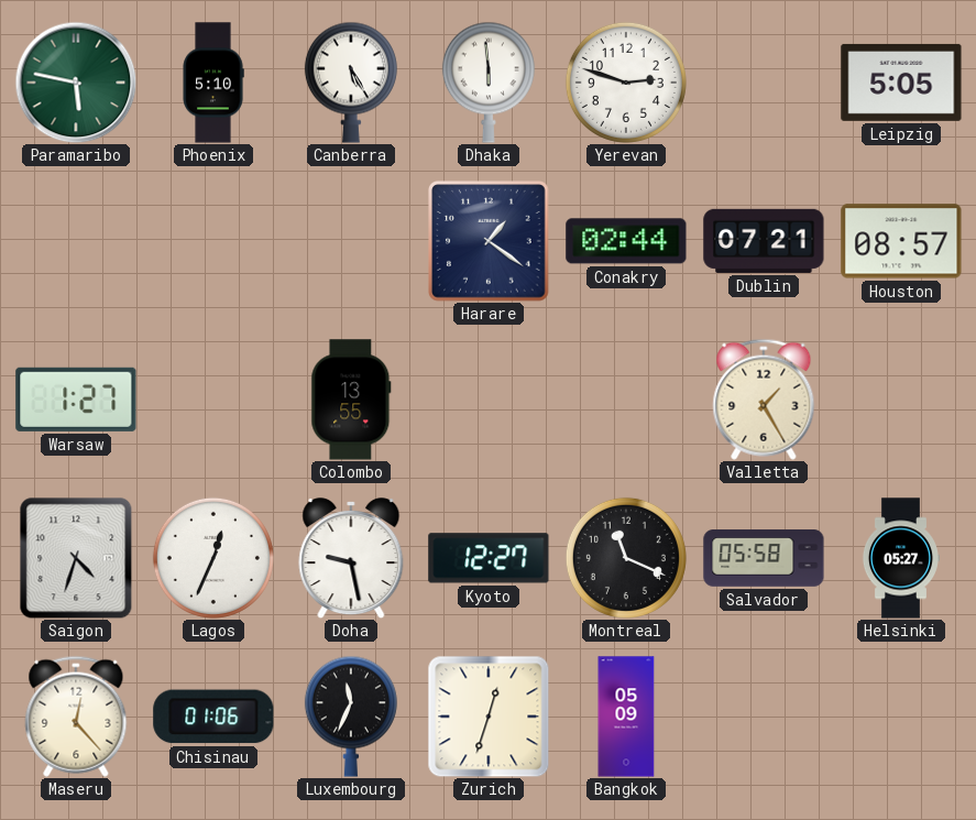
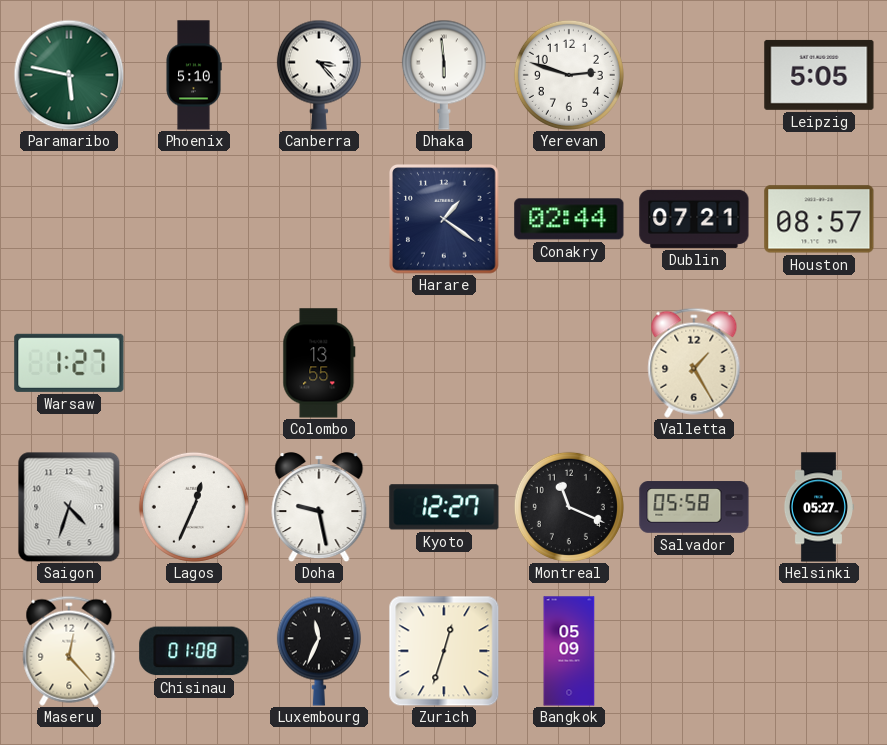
Canberra: 5:25 -> 3:23 (319, 75)
Chisinau: 01:06 -> 01:08 (194, 651)
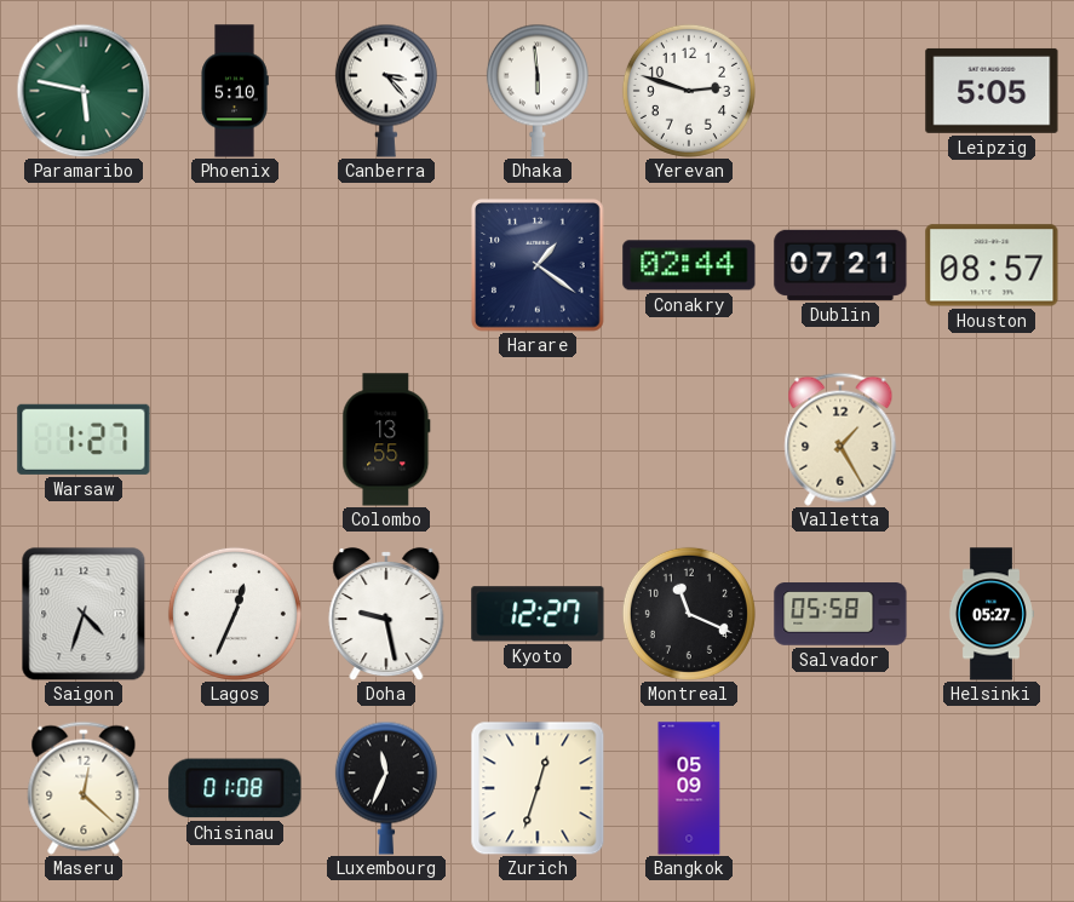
Maseru: 12:23 -> 12:22 (84, 788)
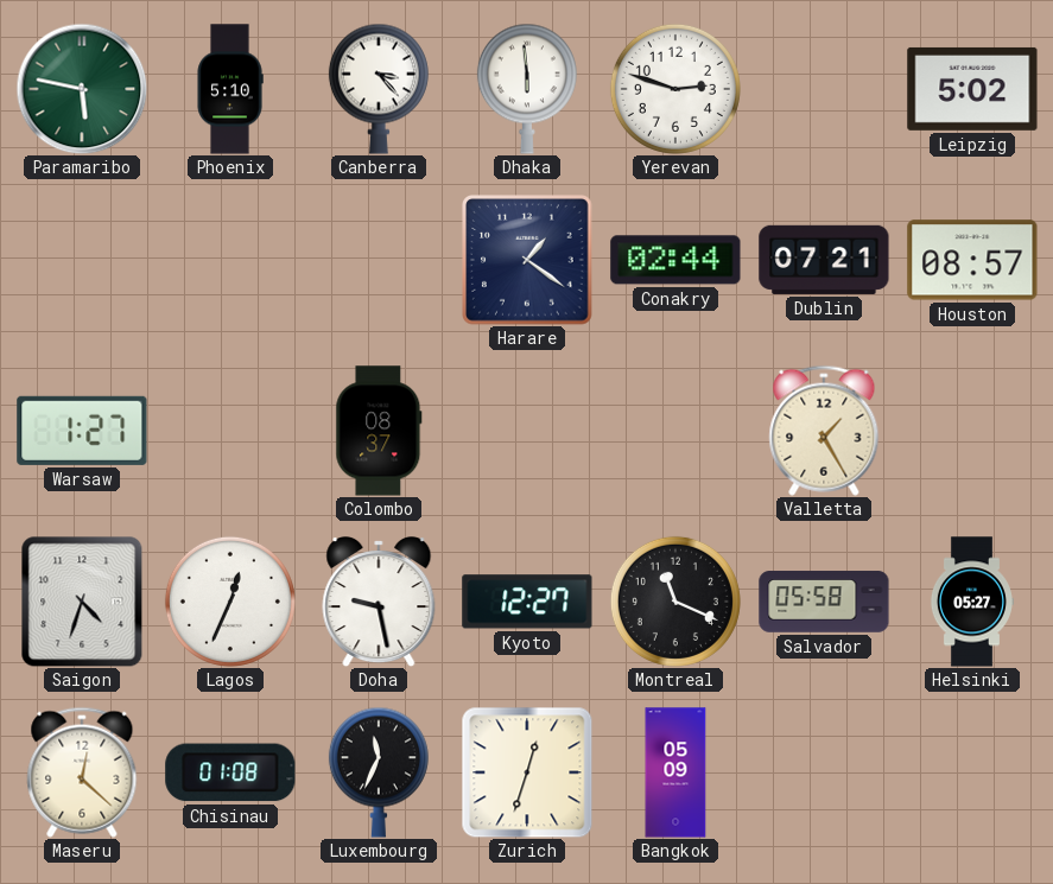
Leipzig: 5:05 -> 5:02 (972, 89)
Colombo: 13:55 -> 08:37 (379, 431)
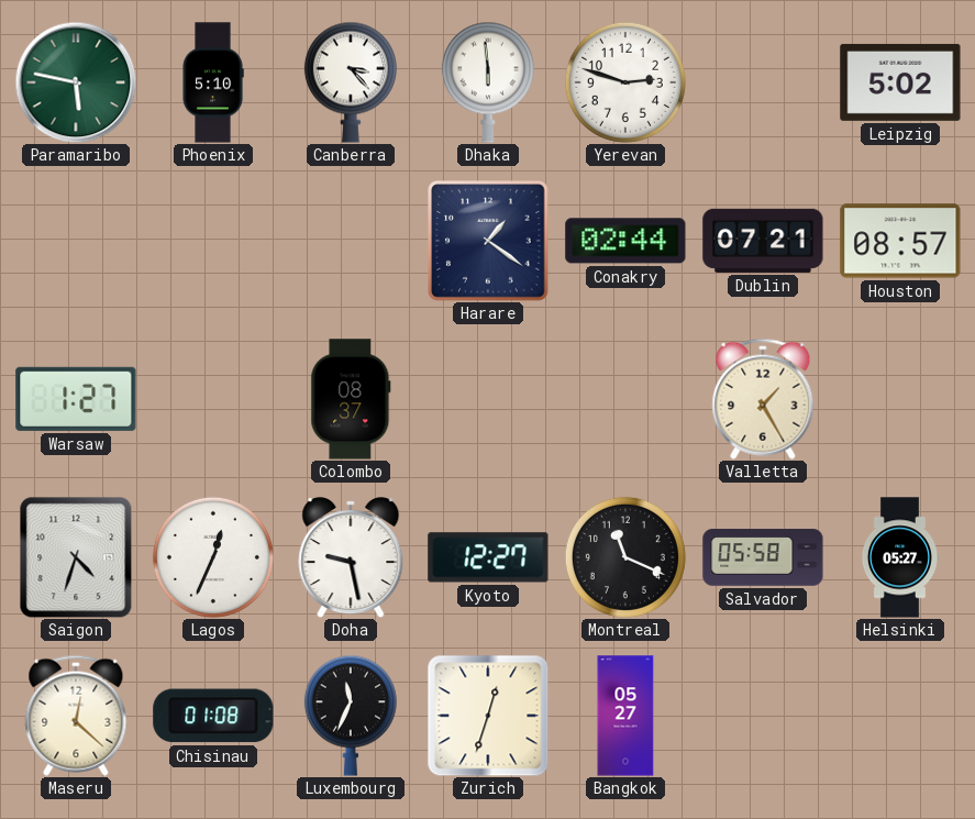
Bangkok: 05:09 -> 05:27 (625, 716)
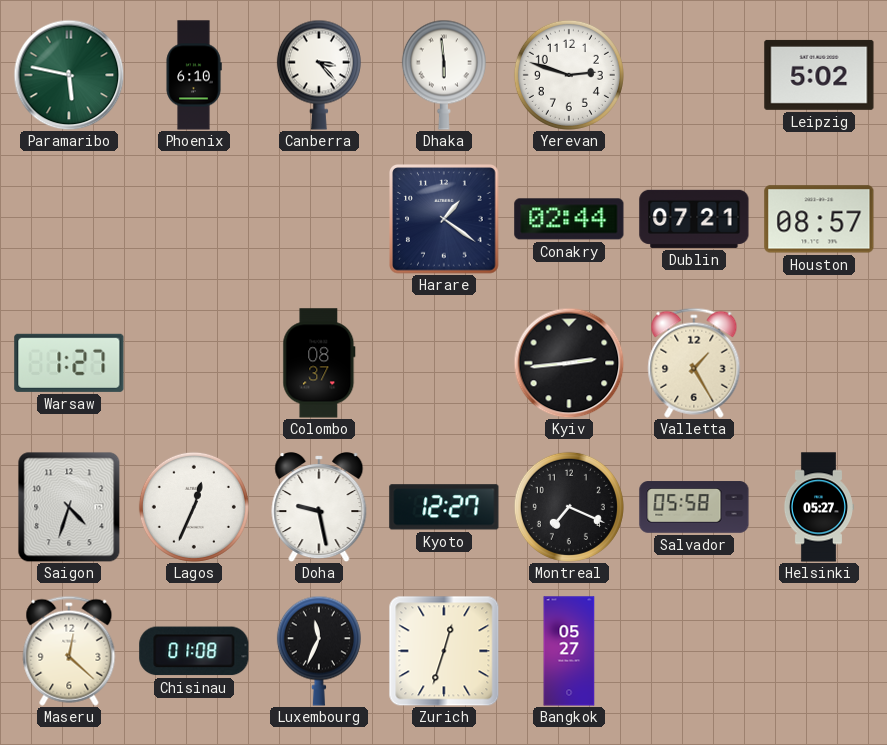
Phoenix: 5:10 -> 6:10 (194, 75)
Kyiv: none -> 2:44 (569, 363)
Montreal: 11:19 -> 7:19 (569, 507)
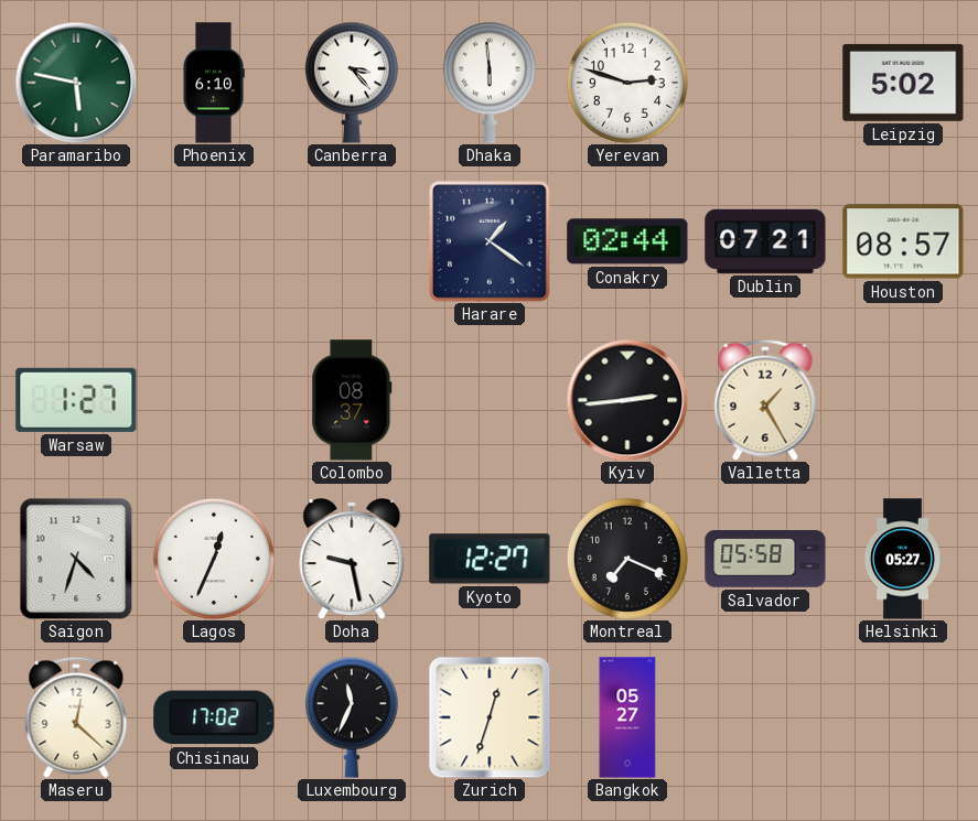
Chisinau: 01:08 -> 17:02 (214, 717)
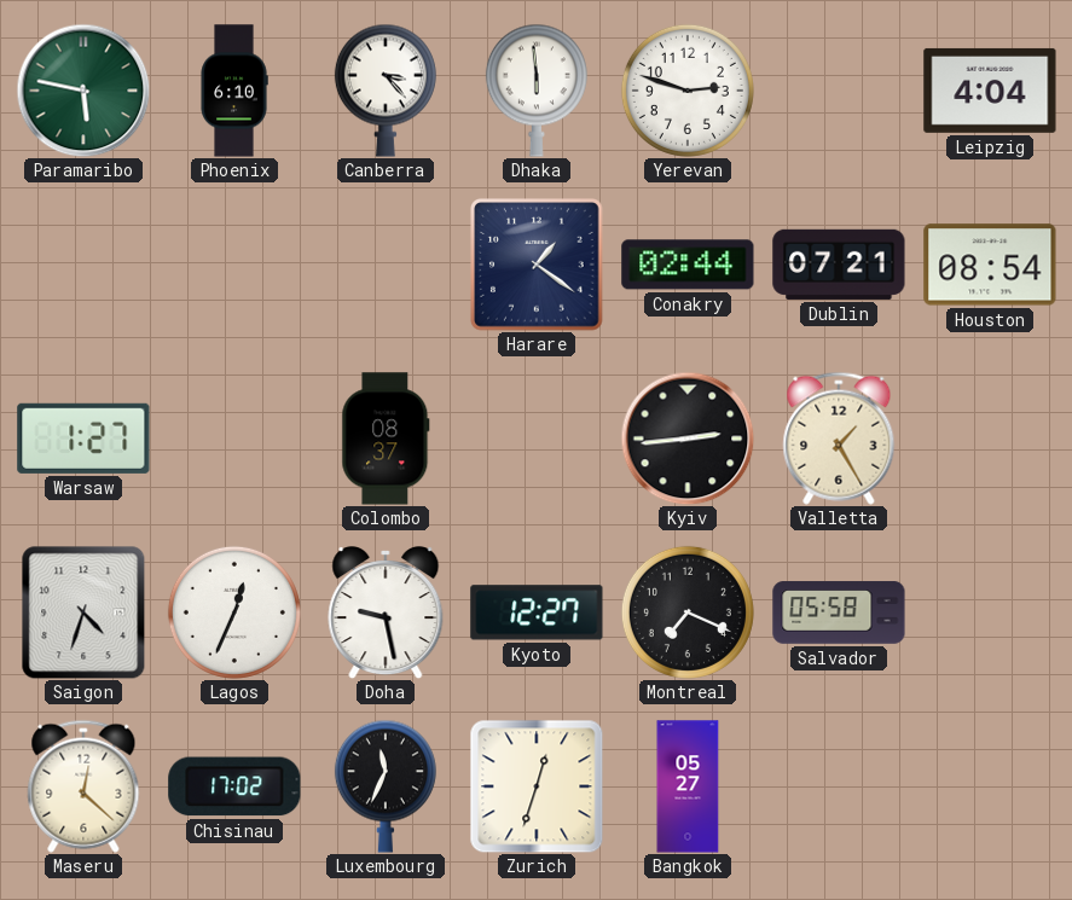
Leipzig: 5:02 -> 4:04 (990, 91)
Houston: 08:57 -> 08:54 (990, 265)
Helsinki: 05:27 -> none (902, 559)
